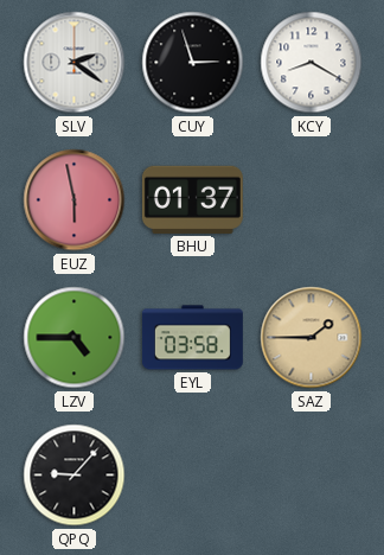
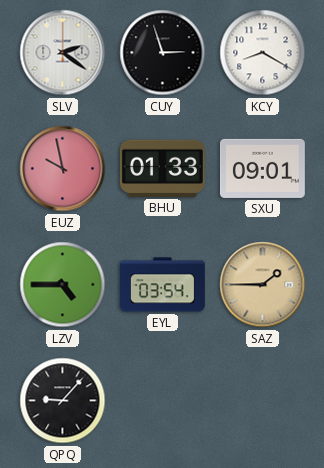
EUZ: 5:58 -> 9:58 (63, 169)
BHU: 01:37 -> 01:33 (162, 168)
SXU: none -> 09:01 (262, 168)
EYL: 03:58 -> 03:54 (162, 285)
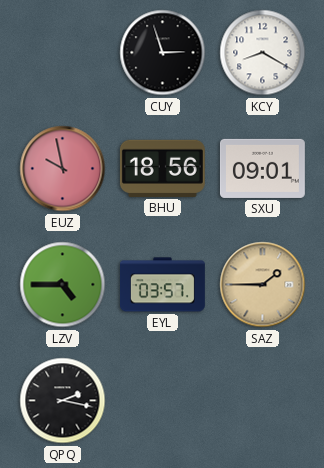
SLV: 2:21 -> none (63, 53)
BHU: 01:33 -> 18:56 (162, 168)
EYL: 03:54 -> 03:57 (162, 285)
QPQ: 9:07 -> 2:17 (63, 401)
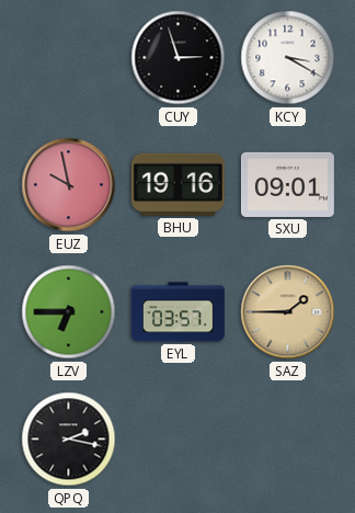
KCY: 8:20 -> 3:20 (288, 58)
BHU: 18:56 -> 19:16 (177, 184)
LZV: 4:45 -> 6:45 (69, 312)
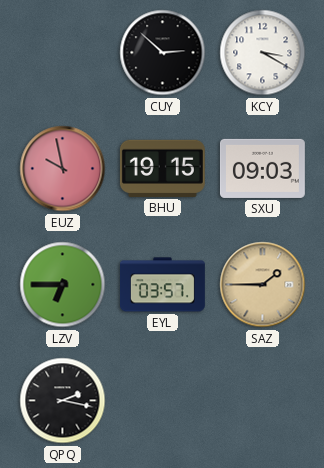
CUY: 2:57 -> 2:52 (163, 53)
BHU: 19:16 -> 19:15 (162, 168)
SXU: 09:01 -> 09:03 (262, 168)
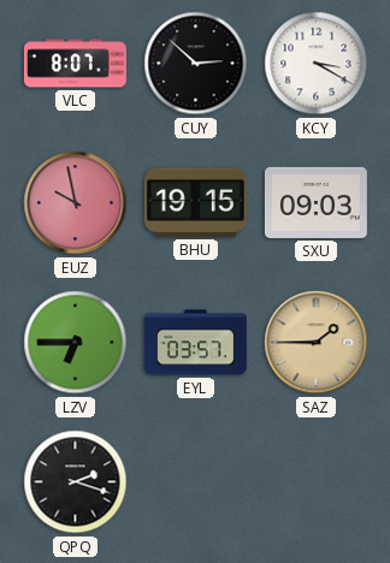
VLC: none -> 8:07 (75, 64)
QPQ: 2:17 -> 2:18 (76, 482)
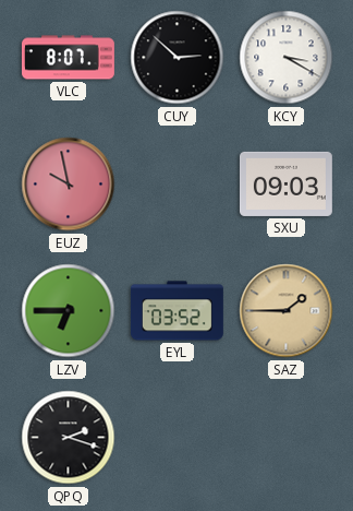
BHU: 19:15 -> none (195, 202)
EYL: 03:57 -> 03:52 (176, 311)
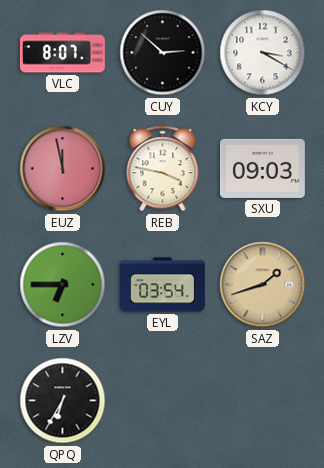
EUZ: 9:58 -> 11:58 (63, 169)
REB: none -> 3:47 (163, 169)
EYL: 03:52 -> 03:54 (162, 285)
SAZ: 1:45 -> 1:42 (263, 285)
QPQ: 2:18 -> 6:35 (63, 401)
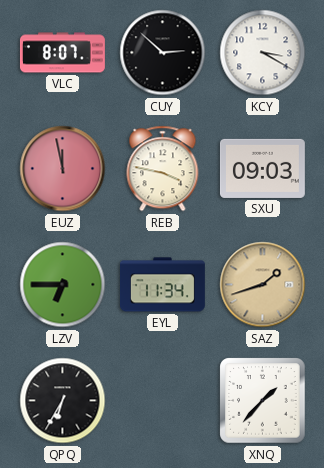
EYL: 03:54 -> 11:34 (162, 285)
XNQ: none -> 1:37 (263, 401)
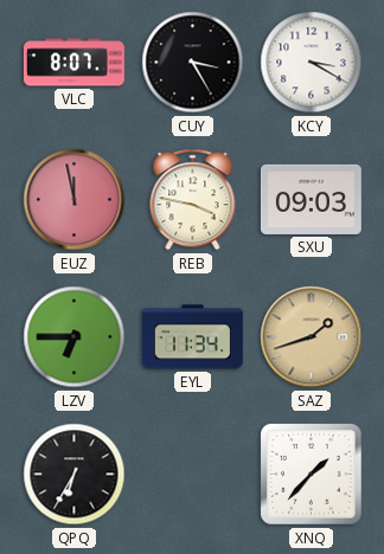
CUY: 2:52 -> 3:25 (193, 63)
